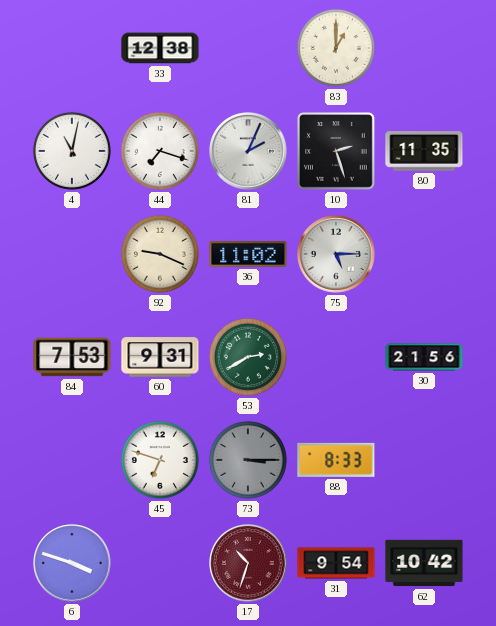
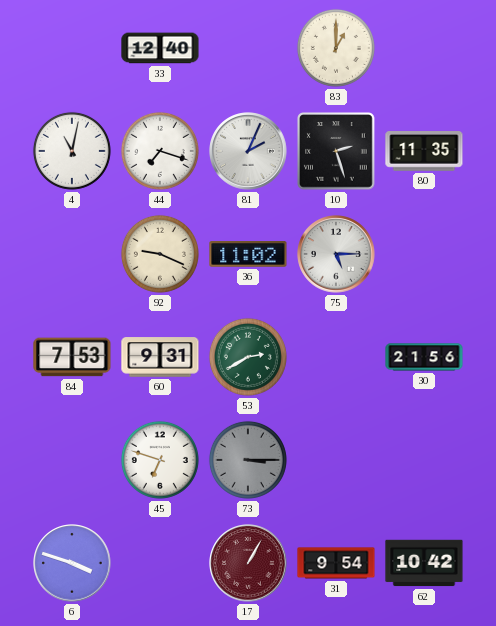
33: 12:38 -> 12:40 (160, 48)
88: 8:33 -> none (336, 460)
17: 10:33 -> 1:05 (248, 563)
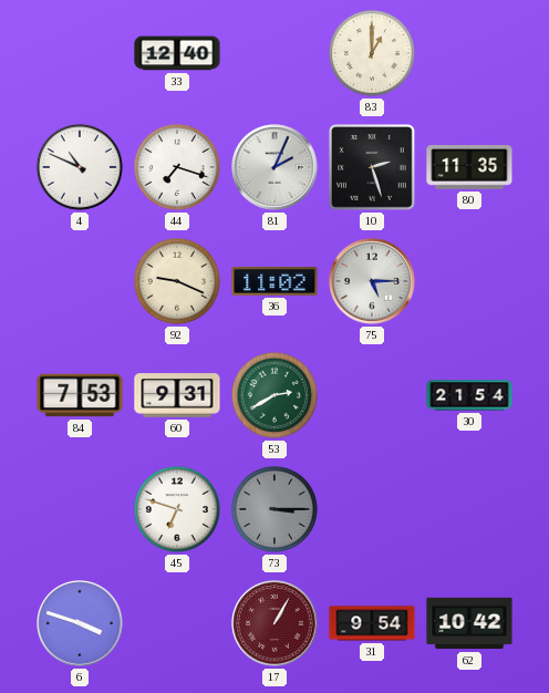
4: 11:02 -> 10:49 (80, 167)
30: 21:56 -> 21:54 (469, 395)
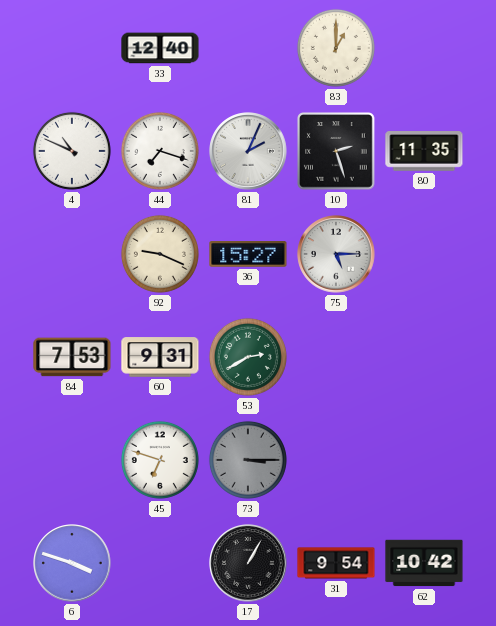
36: 11:02 -> 15:27 (248, 255)
30: 21:54 -> none (469, 395)
17 dial: burgundy -> black (248, 563)
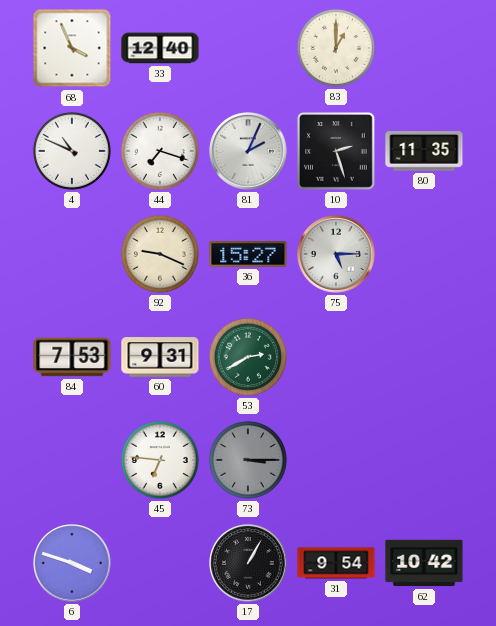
68: none -> 3:56 (72, 48)
45: 6:48 -> 6:46 (160, 460)
